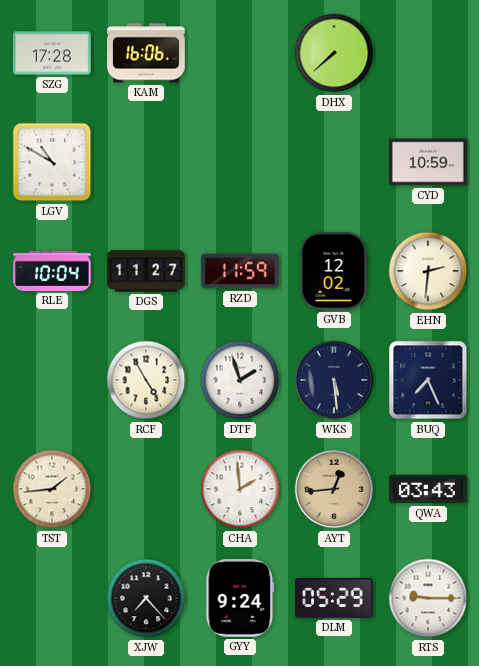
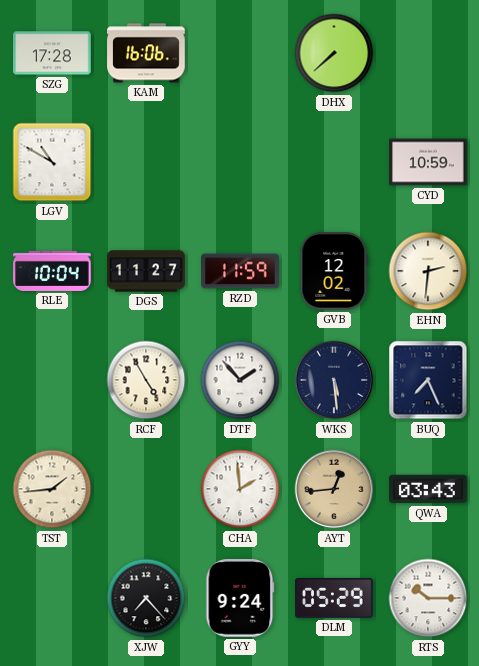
DTF: 1:57 -> 1:53 (240, 380)
RTS: 9:15 -> 10:15 (428, 598)
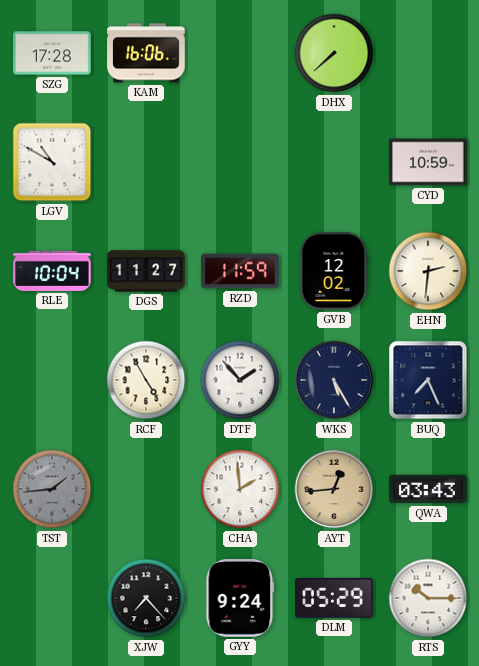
WKS: 5:29 -> 5:25 (334, 380)
TST dial: cream -> grey (52, 489)
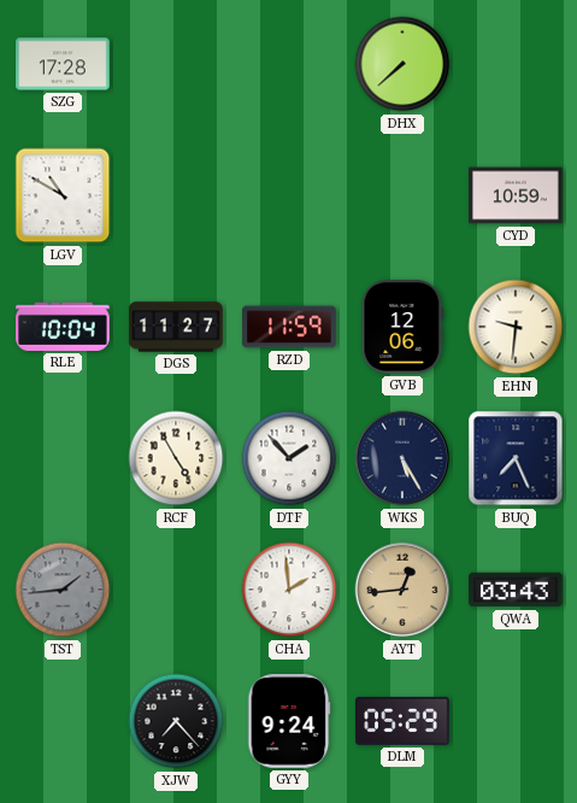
KAM: 16:06 -> none (146, 53)
GVB: 12:02 -> 12:06 (402, 328)
EHN: 2:31 -> 9:31 (516, 327)
RTS: 10:15 -> none (428, 598)
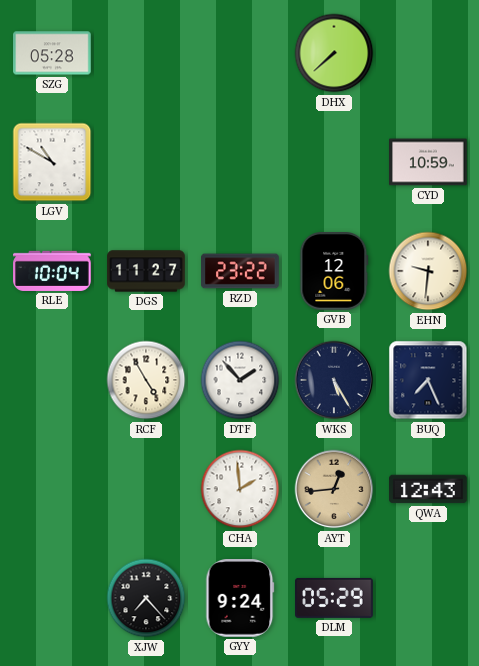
SZG: 17:28 -> 05:28 (52, 53)
RZD: 11:59 -> 23:22 (240, 271)
TST: 1:44 -> none (63, 590)
QWA: 03:43 -> 12:43 (428, 489)
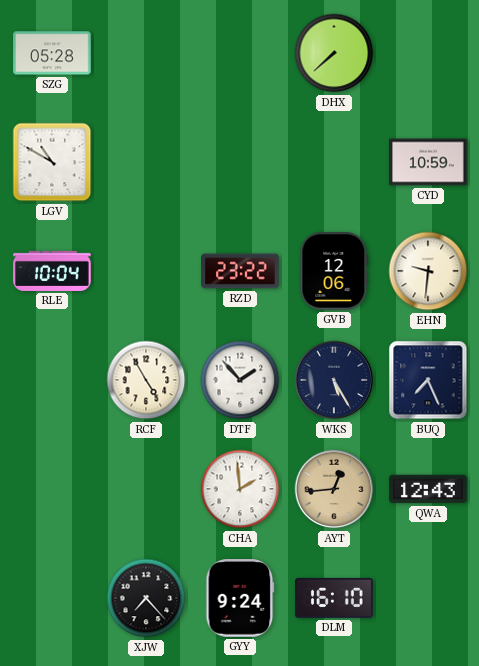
DGS: 11:27 -> none (146, 271)
DLM: 05:29 -> 16:10 (334, 598)
